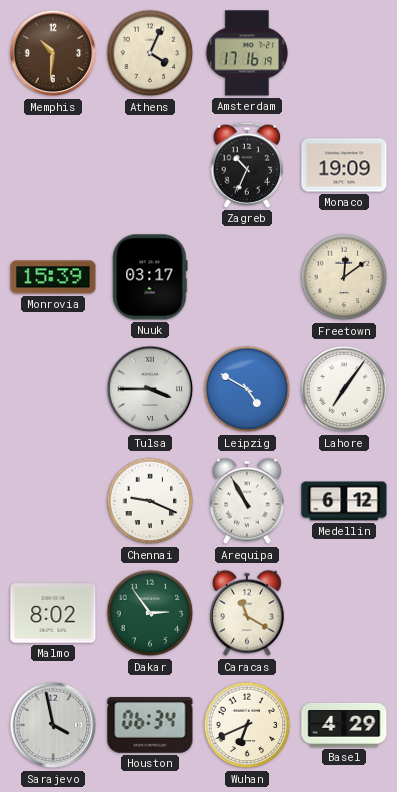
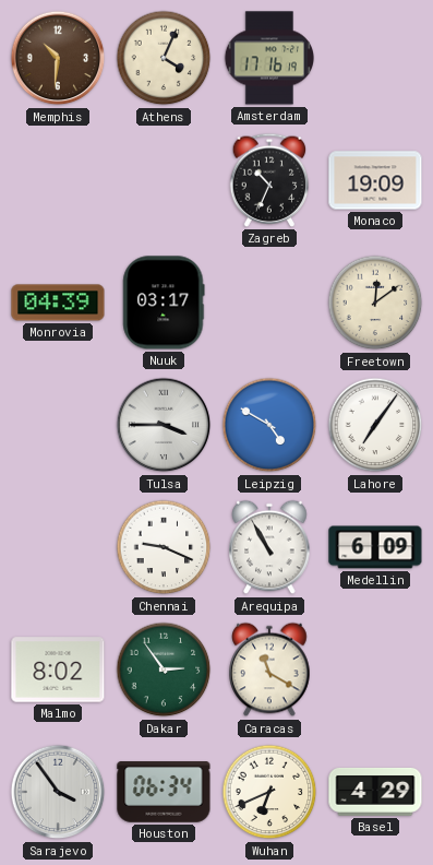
Monrovia: 15:39 -> 04:39 (58, 303)
Medellin: 6:12 -> 6:09 (375, 547)
Sarajevo: 3:58 -> 3:54 (58, 792)
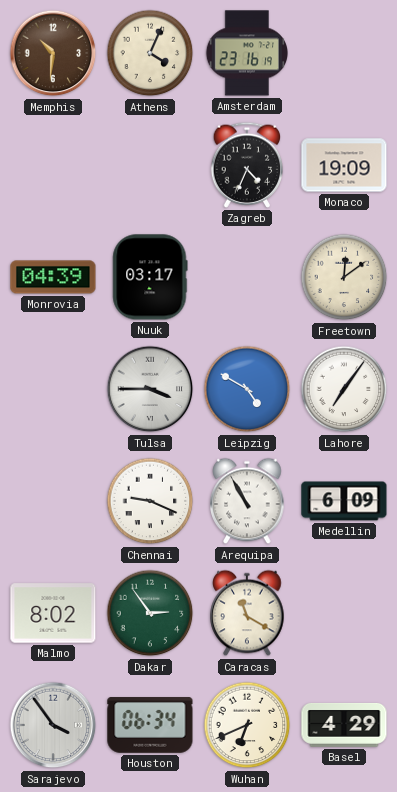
Amsterdam: 17:16 -> 23:16 (246, 53)
Zagreb: 10:34 -> 4:34 (247, 165)
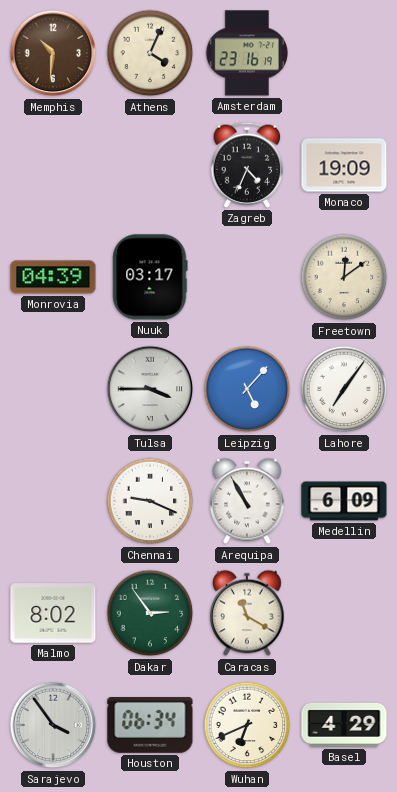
Leipzig: 4:50 -> 5:07 (247, 389)
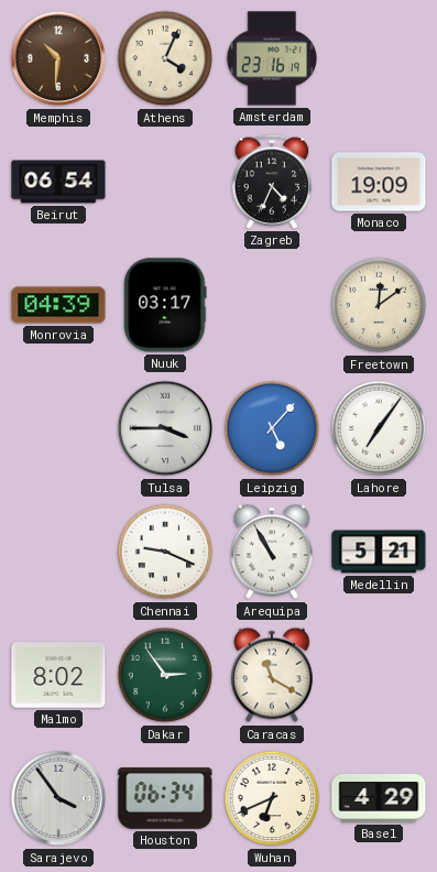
Beirut: none -> 06:54 (58, 182)
Medellin: 6:09 -> 5:21 (379, 552)
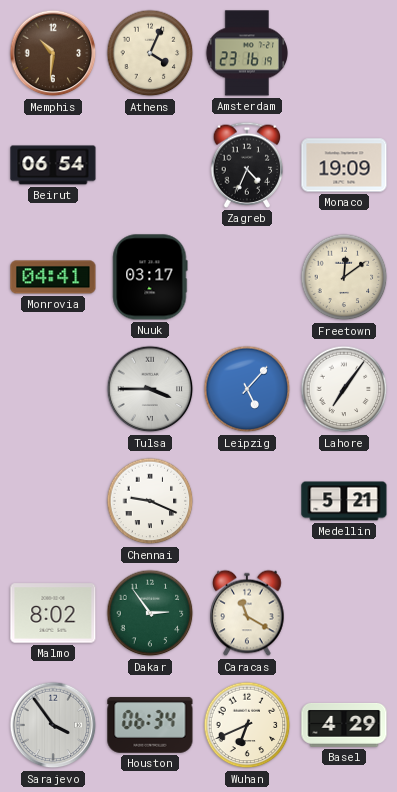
Monrovia: 04:39 -> 04:41 (53, 277)
Arequipa: 10:55 -> none (272, 552)
